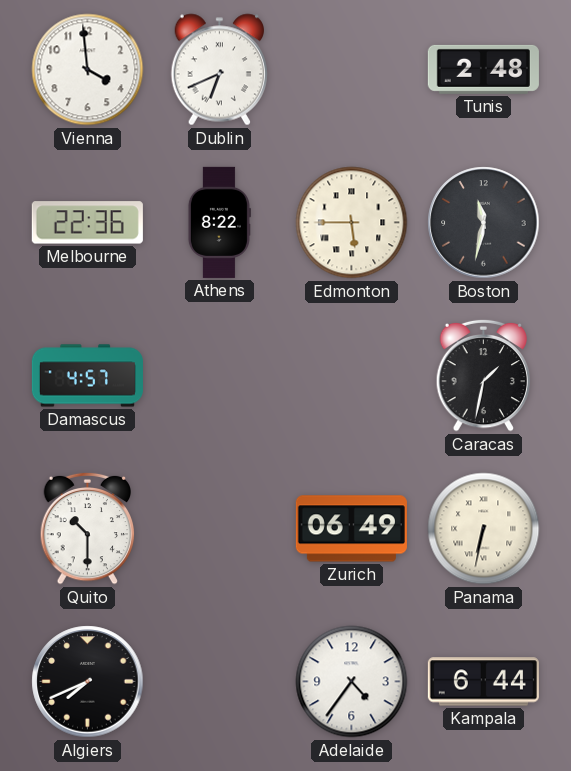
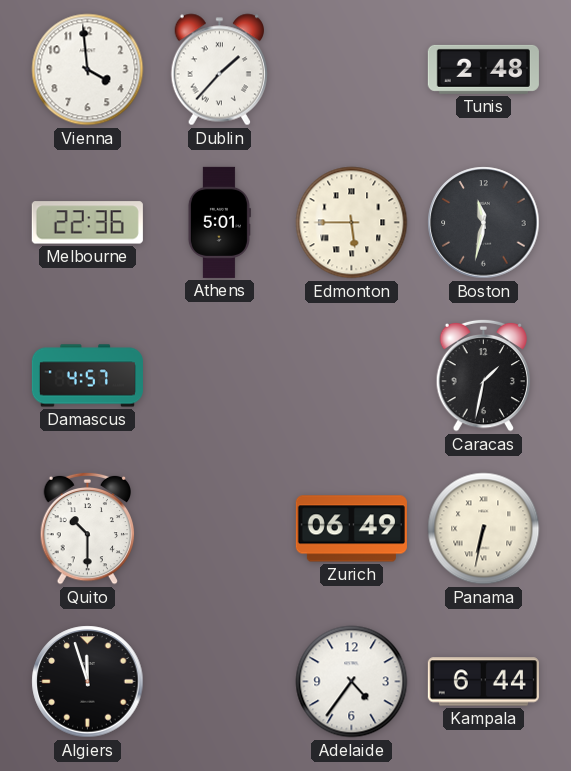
Dublin: 6:41 -> 1:37 (220, 70)
Athens: 8:22 -> 5:01 (219, 222)
Algiers: 7:41 -> 11:57 (88, 682)
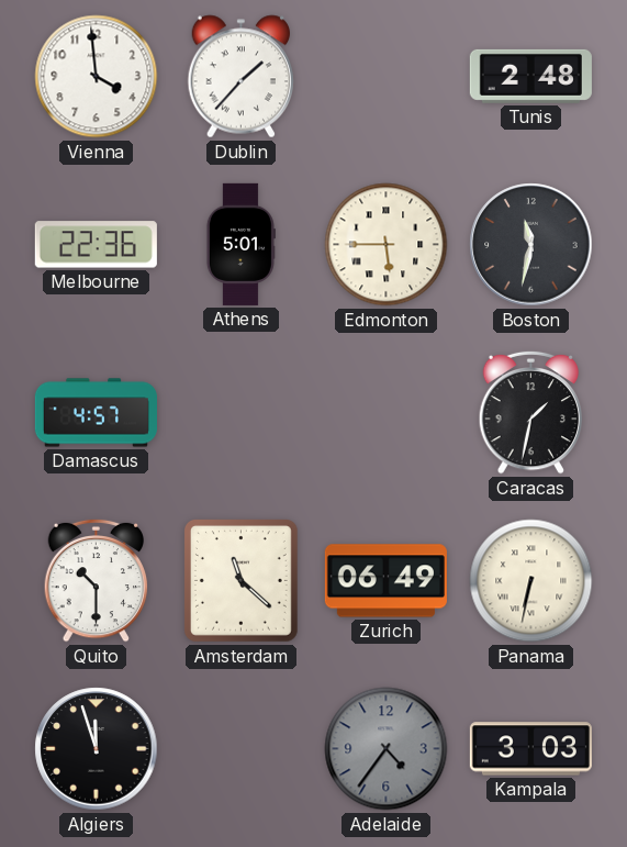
Amsterdam: none -> 11:22 (240, 580)
Adelaide dial: white -> grey (387, 749)
Kampala: 6:44 -> 3:03 (530, 749)
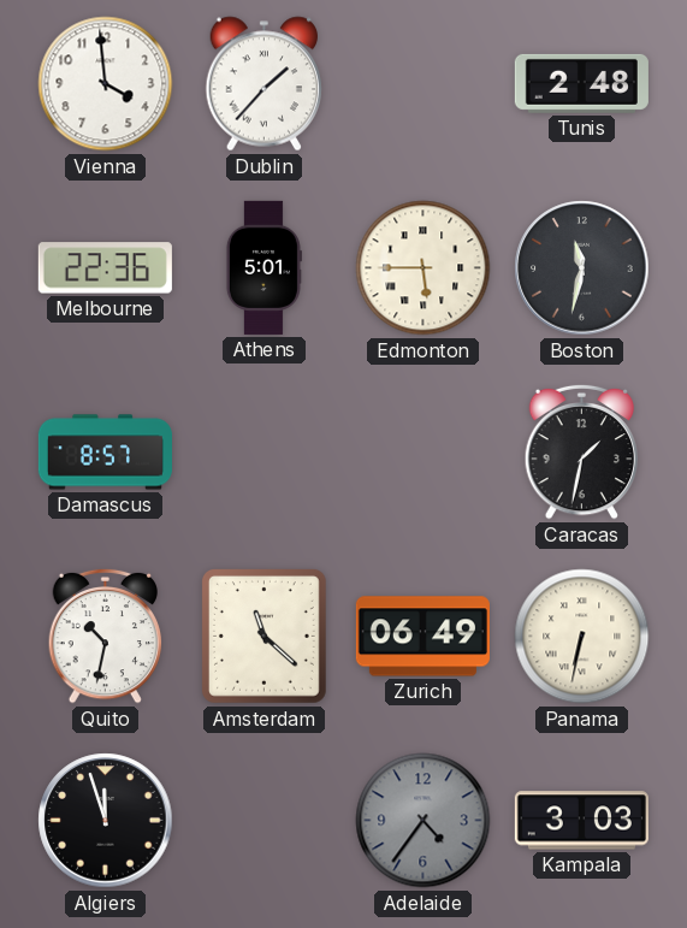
Damascus: 4:57 -> 8:57 (105, 453)
Quito: 10:30 -> 10:32 (106, 636)
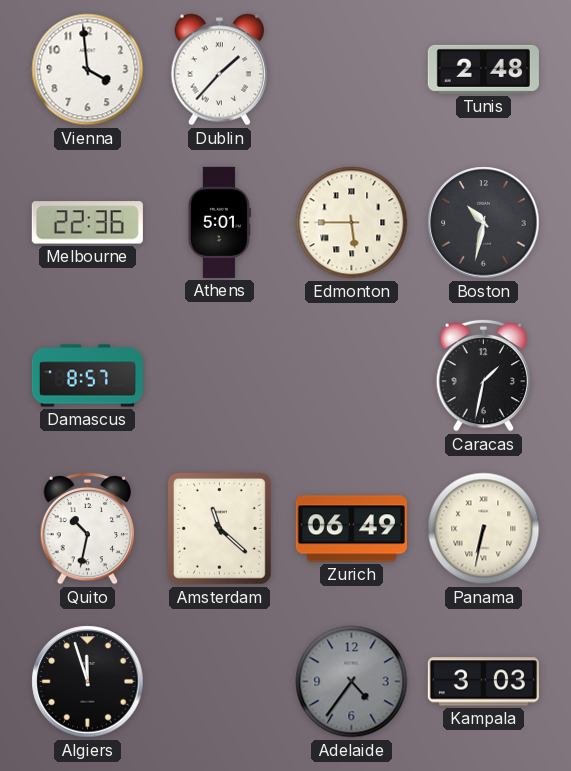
Boston: 11:32 -> 10:32 (484, 223)
